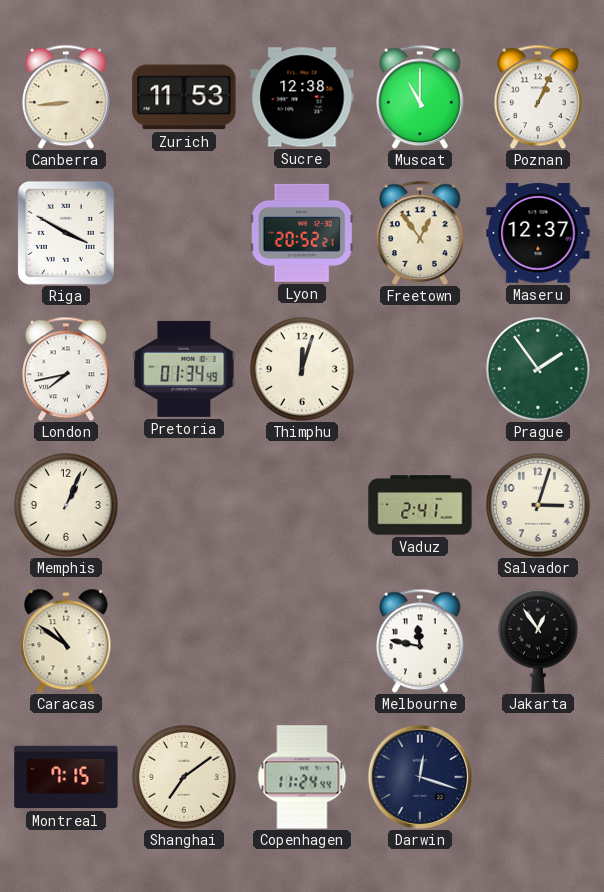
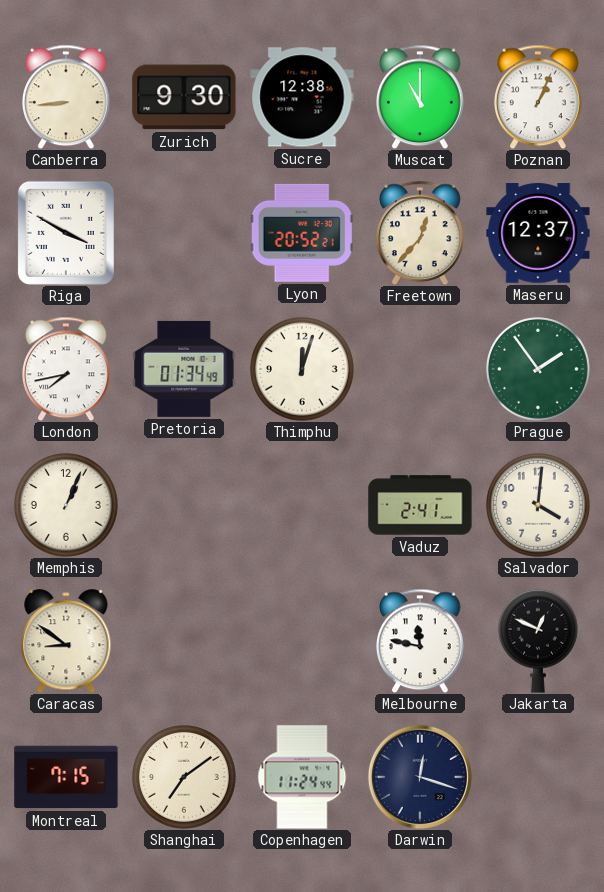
Zurich: 11:53 -> 9:30 (184, 97)
Freetown: 12:54 -> 12:37 (421, 233)
Salvador: 3:03 -> 4:01 (539, 506)
Caracas: 10:51 -> 8:51 (66, 641)
Jakarta: 12:54 -> 12:49 (538, 641)
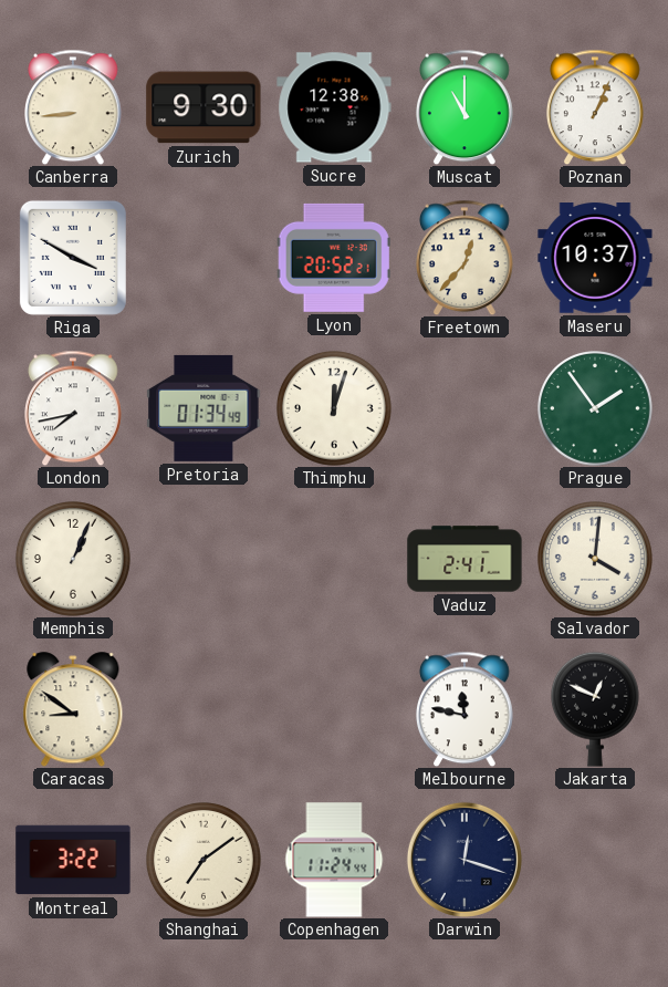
Maseru: 12:37 -> 10:37 (595, 258)
Montreal: 7:15 -> 3:22 (73, 860)
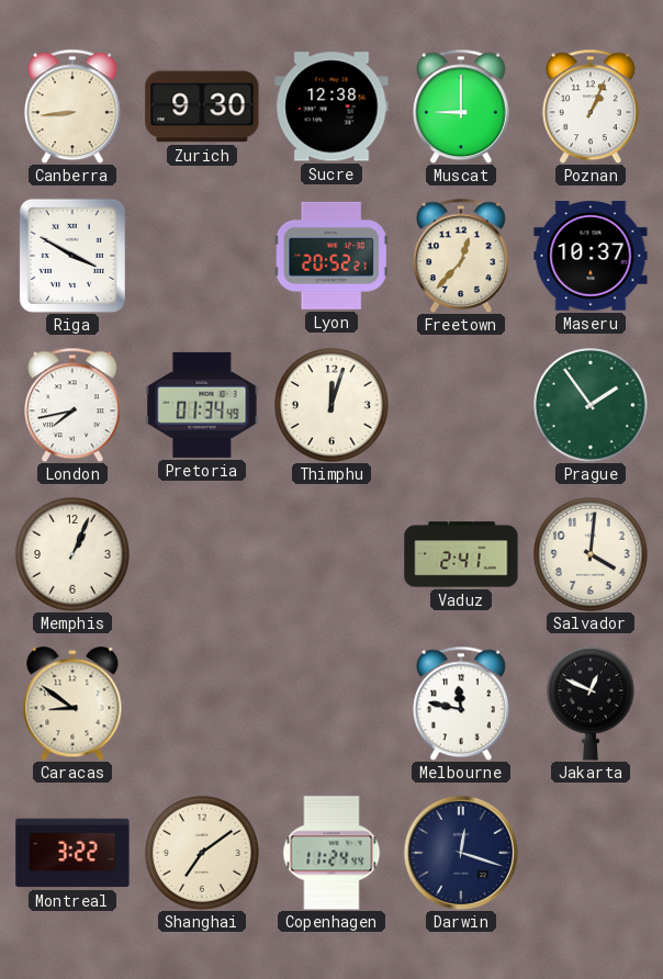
Muscat: 11:00 -> 9:00 (462, 106)
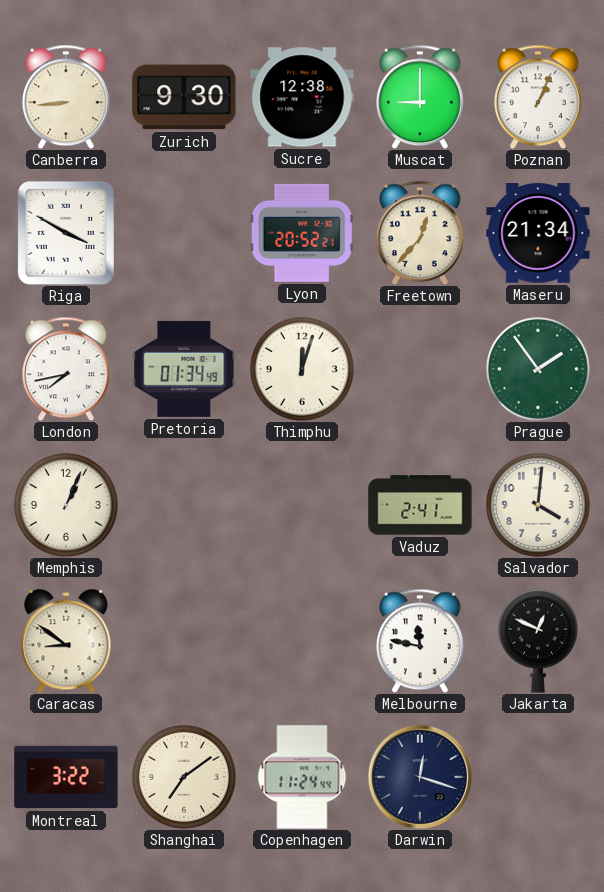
Maseru: 10:37 -> 21:34 (538, 233)
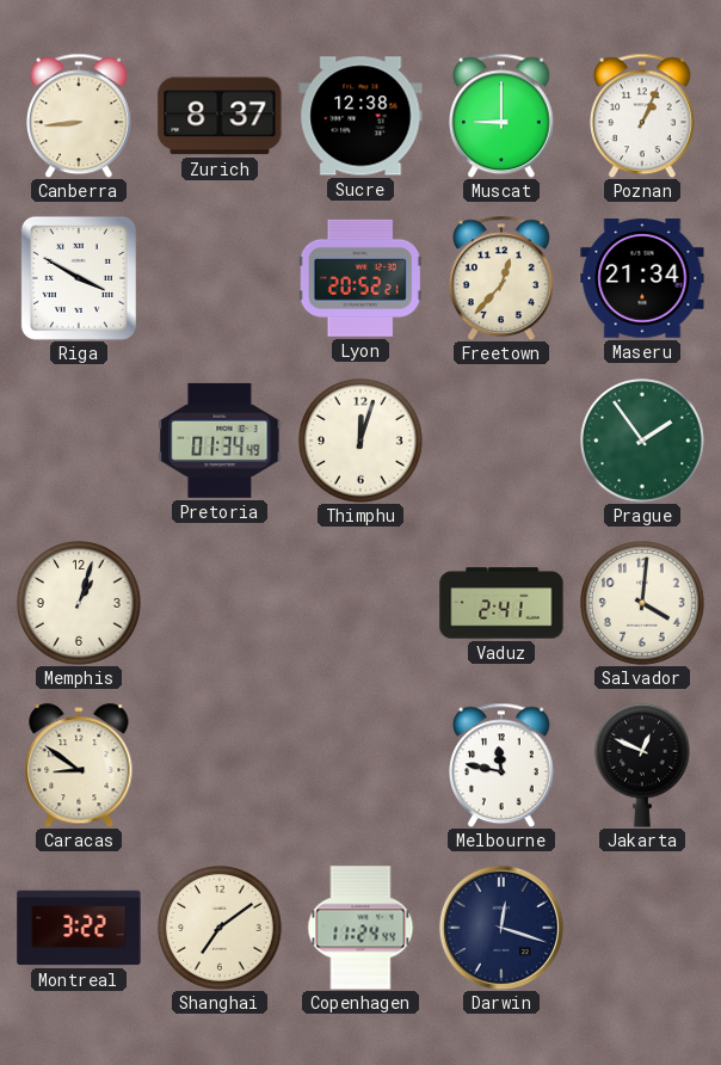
Zurich: 9:30 -> 8:37 (220, 116)
London: 7:43 -> none (67, 369)
Memphis: 1:04 -> 1:03 (80, 604)
